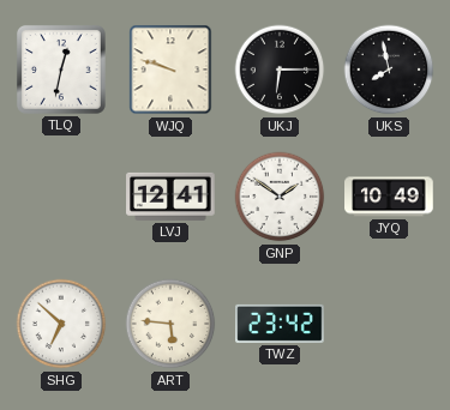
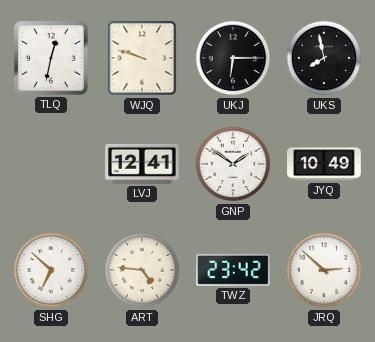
ART: 5:46 -> 4:46 (142, 270)
JRQ: none -> 2:52 (324, 270)
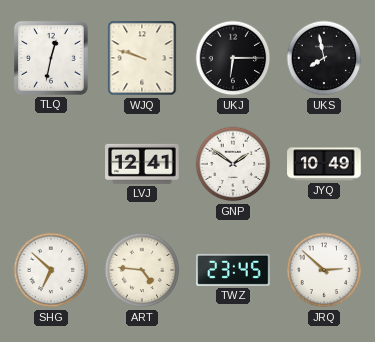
TWZ: 23:42 -> 23:45 (233, 270)
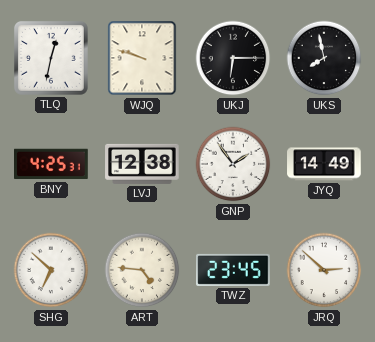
BNY: none -> 4:25 (51, 164)
LVJ: 12:41 -> 12:38 (142, 164)
GNP: 1:51 -> 1:54 (233, 164)
JYQ: 10:49 -> 14:49 (324, 164)
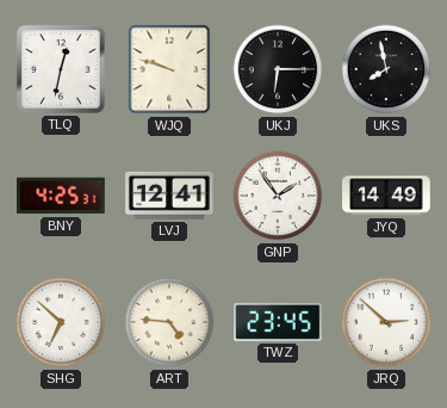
LVJ: 12:38 -> 12:41 (169, 196)
